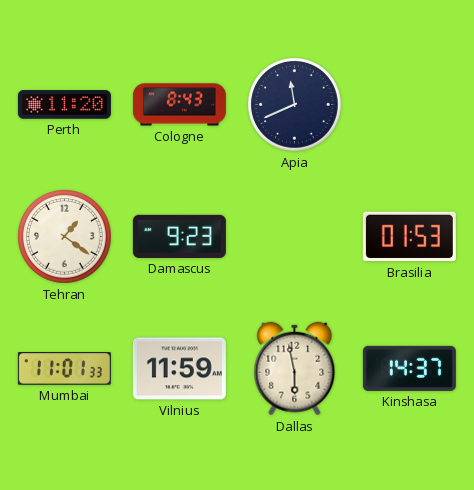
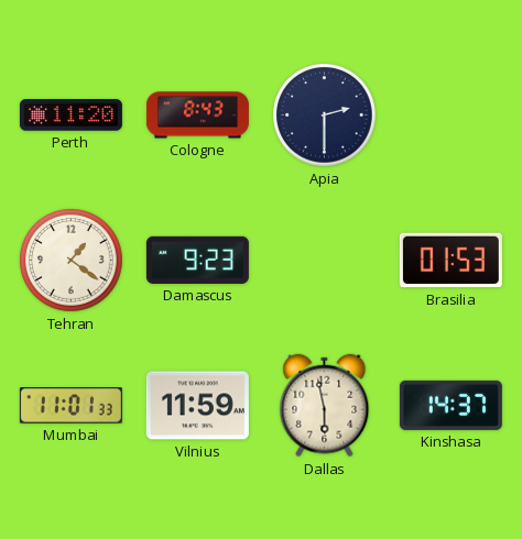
Apia: 11:41 -> 2:30 (325, 116)
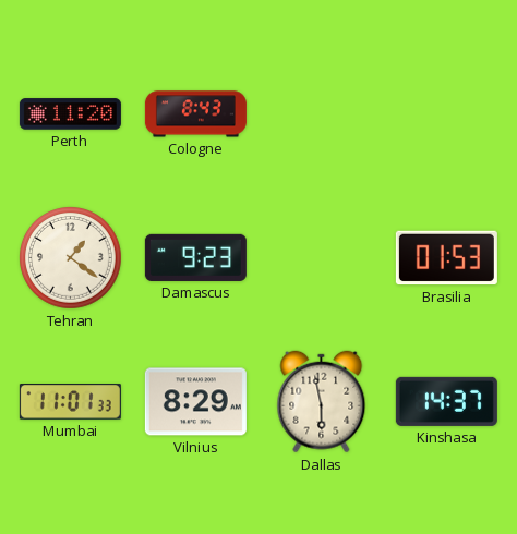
Apia: 2:30 -> none (325, 116)
Vilnius: 11:59 -> 8:29 (195, 402)
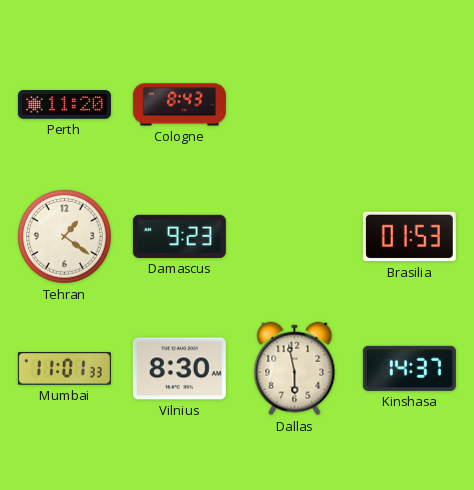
Vilnius: 8:29 -> 8:30 (179, 369)
